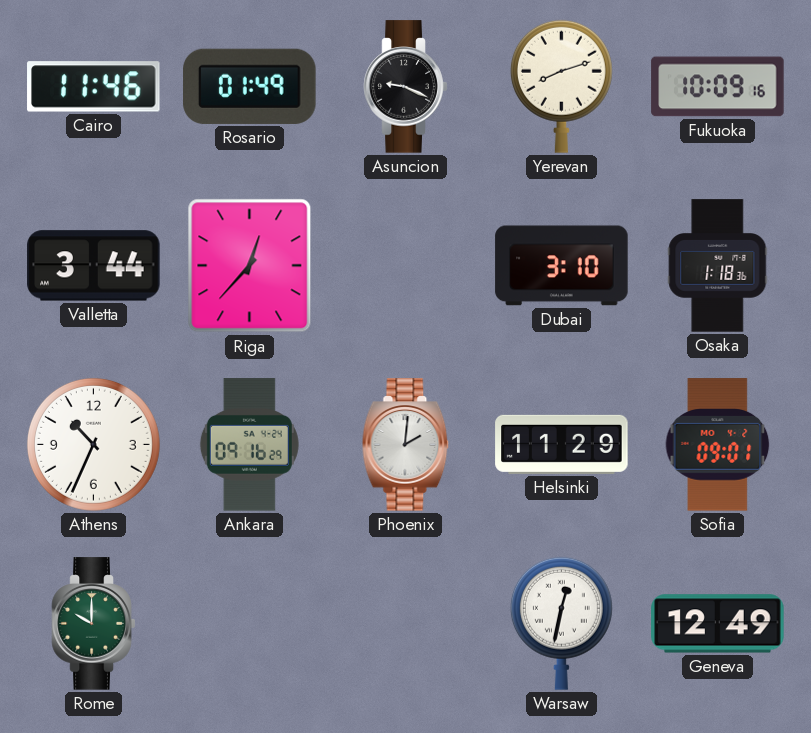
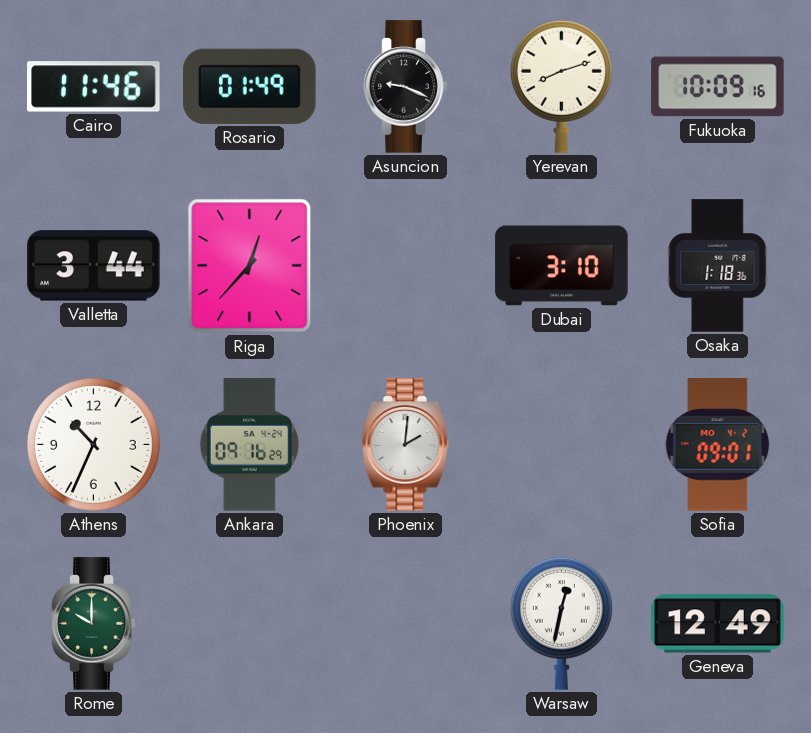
Helsinki: 11:29 -> none (562, 444)
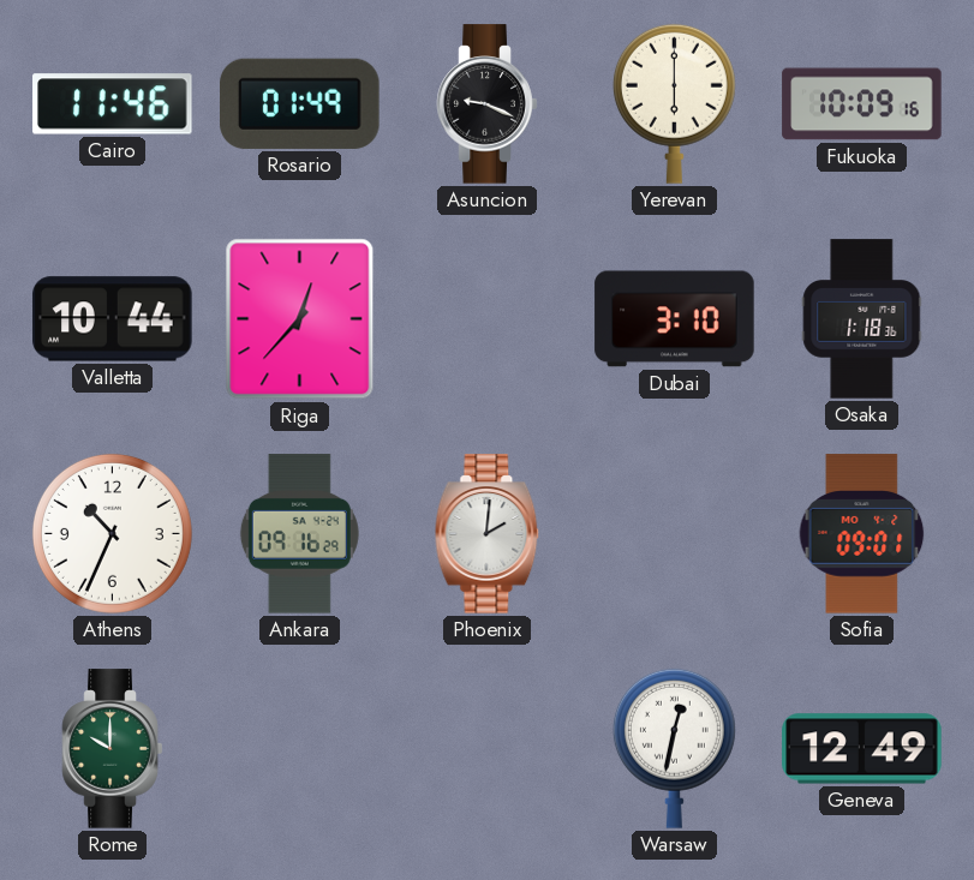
Yerevan: 8:12 -> 6:00 (674, 103)
Valletta: 3:44 -> 10:44 (113, 319)
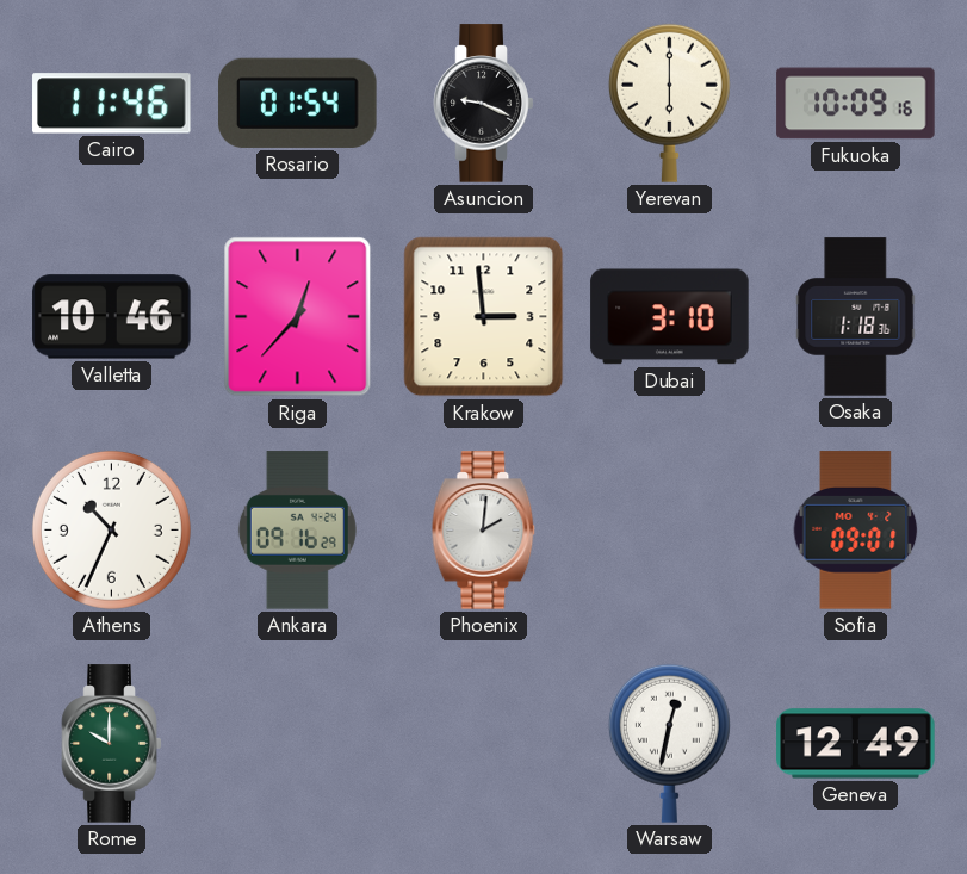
Rosario: 01:49 -> 01:54 (298, 103)
Valletta: 10:44 -> 10:46 (112, 317)
Krakow: none -> 2:59 (484, 317)
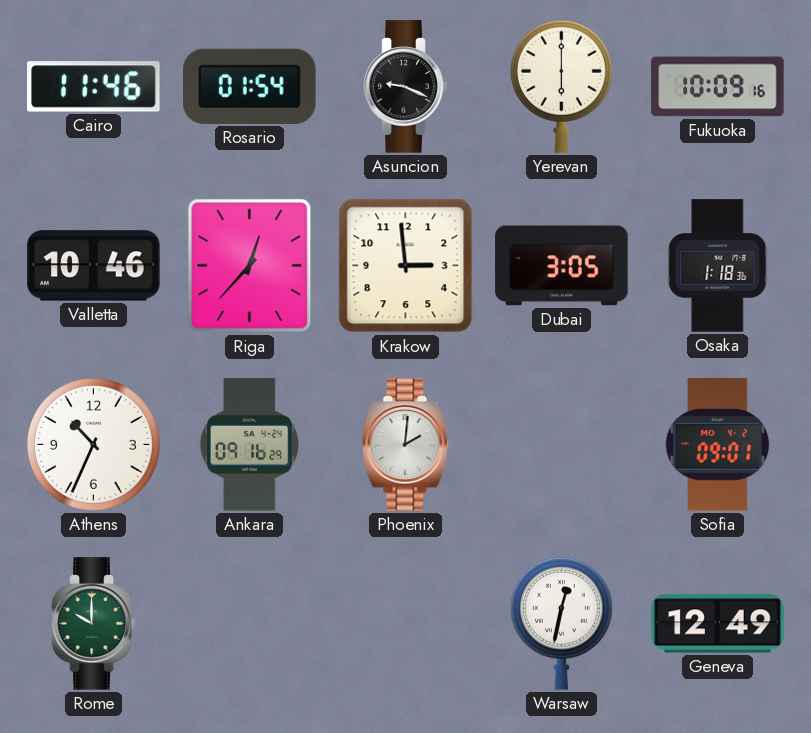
Dubai: 3:10 -> 3:05 (562, 266)
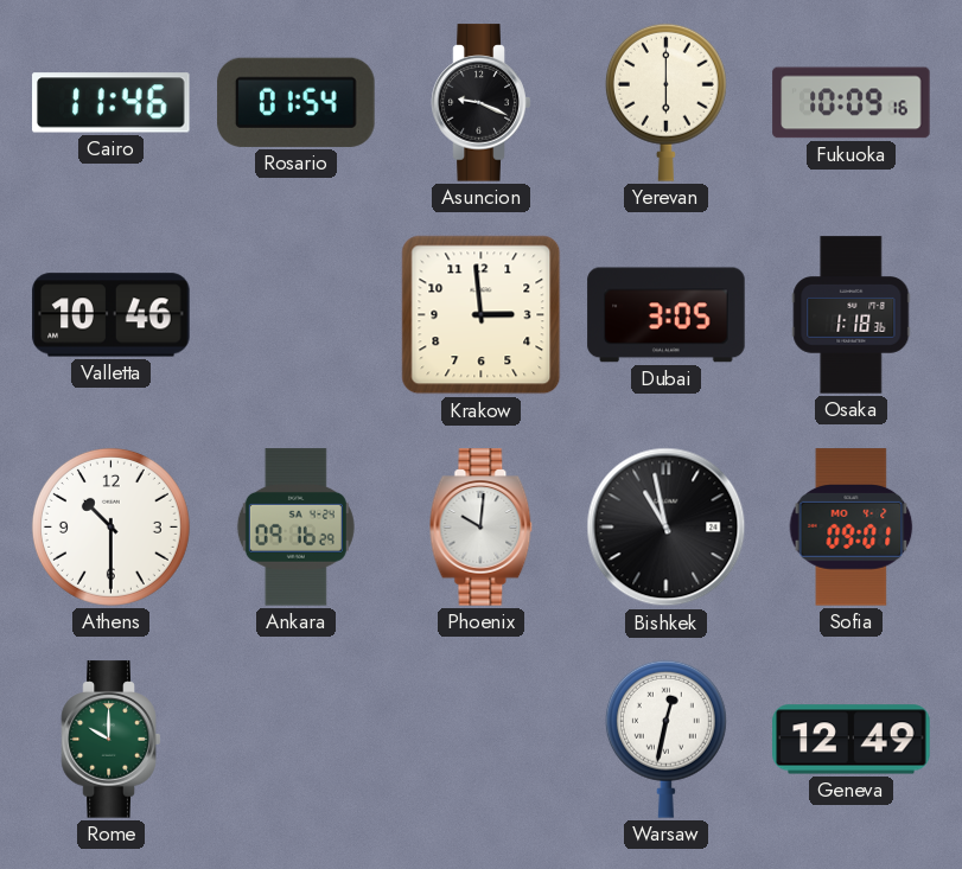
Riga: 12:37 -> none (250, 266)
Athens: 10:34 -> 10:30 (110, 526)
Phoenix: 2:01 -> 10:01 (482, 528)
Bishkek: none -> 10:58 (667, 528)
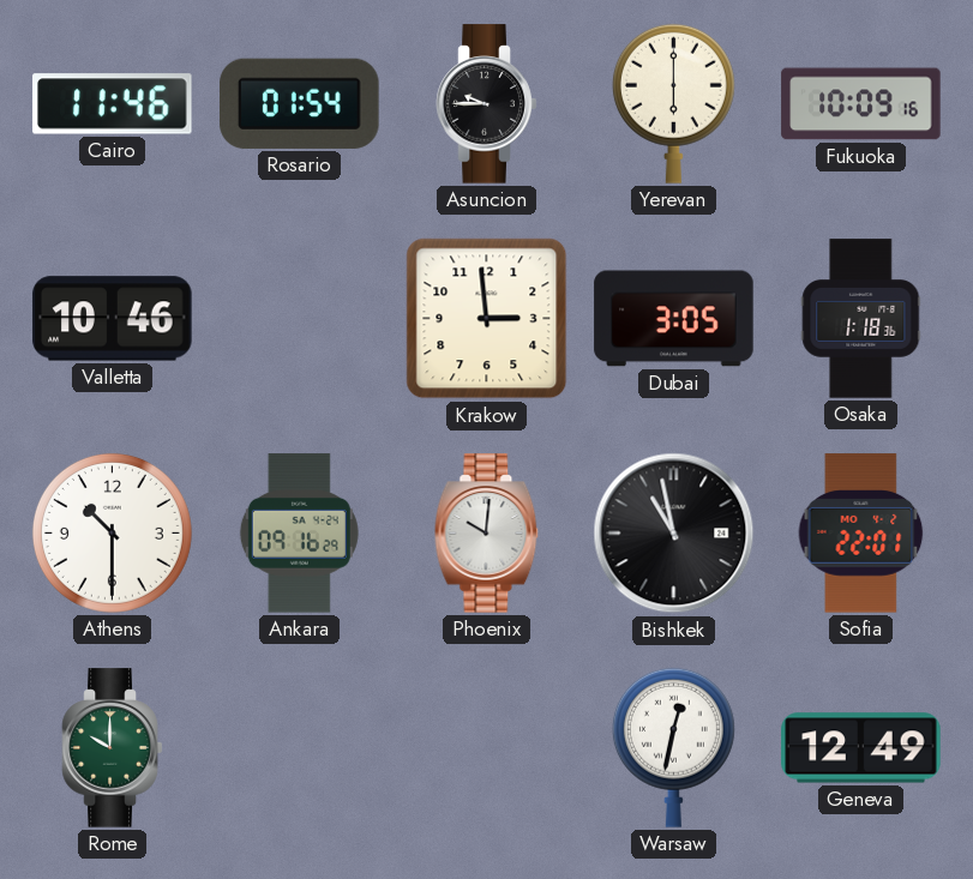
Asuncion: 9:19 -> 9:45 (487, 104)
Sofia: 09:01 -> 22:01 (861, 534)
